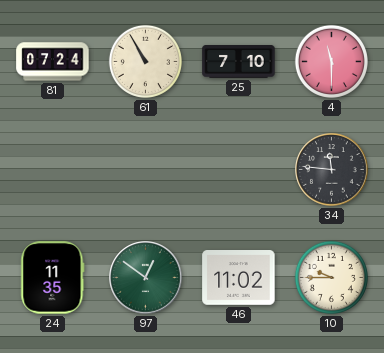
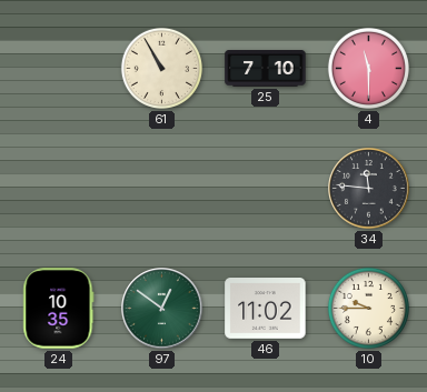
81: 07:24 -> none (53, 62)
24: 11:35 -> 10:35 (59, 309)
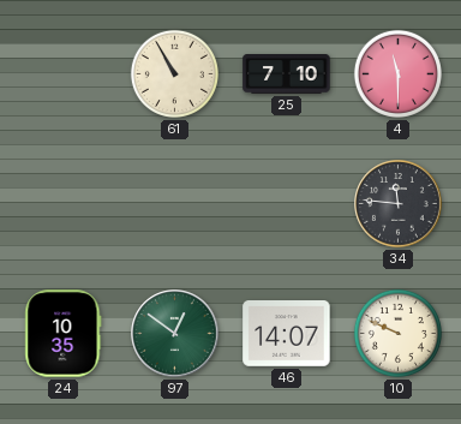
46: 11:02 -> 14:07 (287, 334)
10: 9:45 -> 9:49 (397, 333)
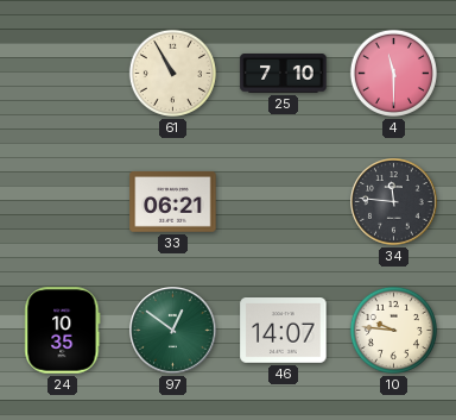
33: none -> 06:21 (173, 202)
10: 9:49 -> 9:46 (393, 330)
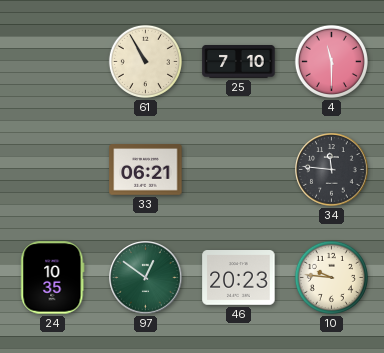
46: 14:07 -> 20:23 (239, 278)
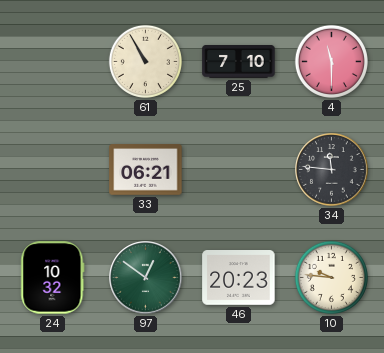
24: 10:35 -> 10:32 (53, 278)
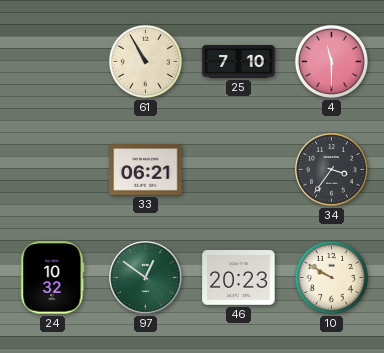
34: 11:46 -> 3:36 (332, 170)
10: 9:46 -> 9:50 (331, 277)
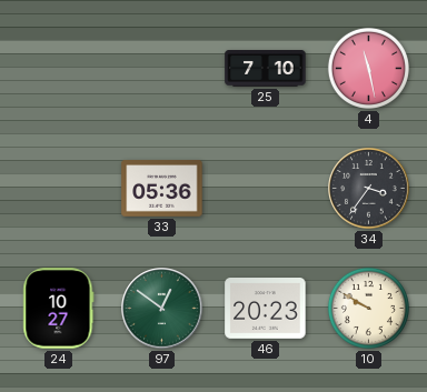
61: 10:55 -> none (145, 61)
4: 11:30 -> 11:28 (368, 68)
33: 06:21 -> 05:36 (162, 189)
24: 10:32 -> 10:27 (59, 309)
